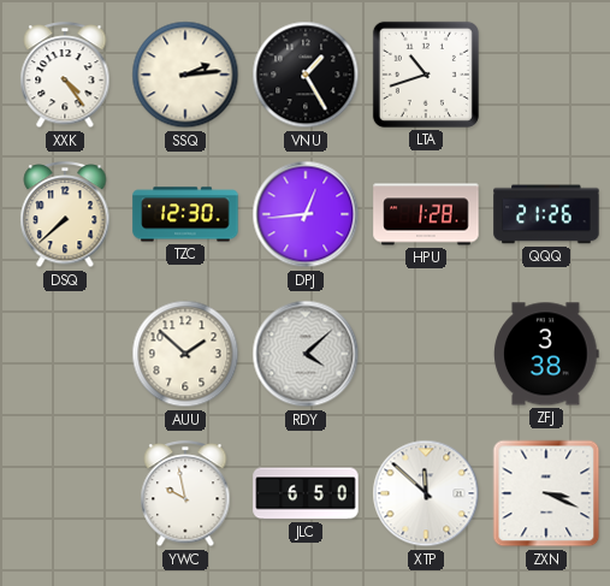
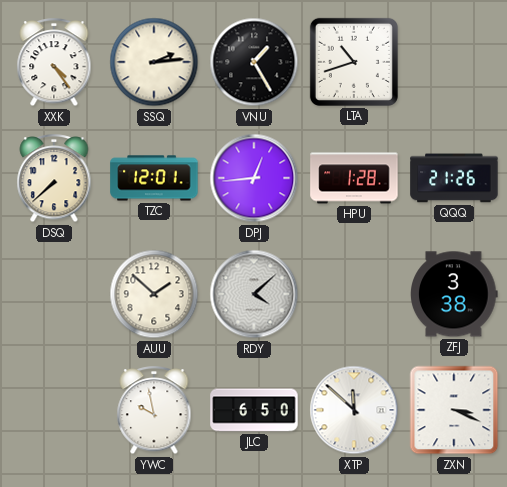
TZC: 12:30 -> 12:01 (154, 178)
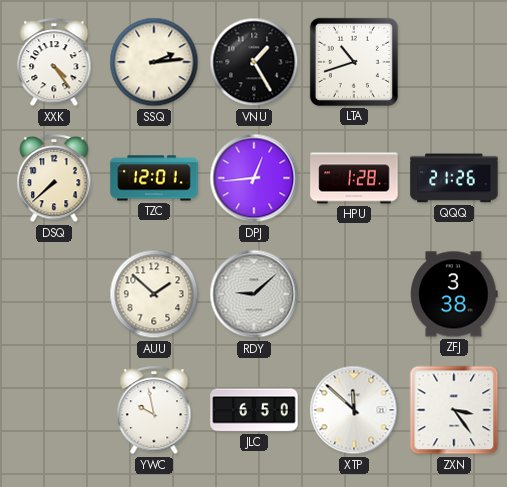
RDY: 4:08 -> 9:08 (254, 294)
ZXN: 3:19 -> 3:24 (454, 410)
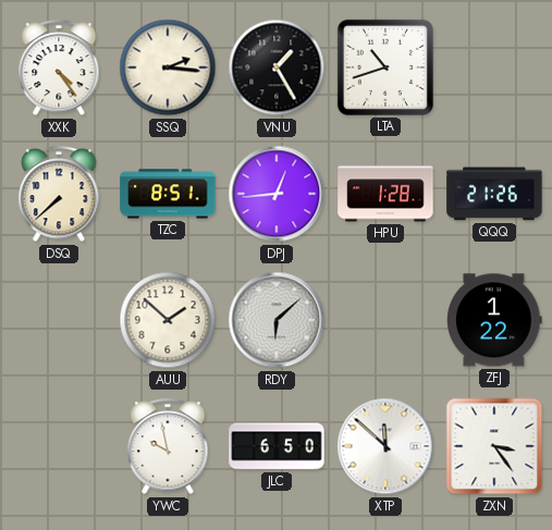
SSQ: 2:14 -> 2:16 (168, 67)
TZC: 12:01 -> 8:51 (168, 194)
RDY: 9:08 -> 6:08 (277, 320)
ZFJ: 3:38 -> 1:22 (494, 320)
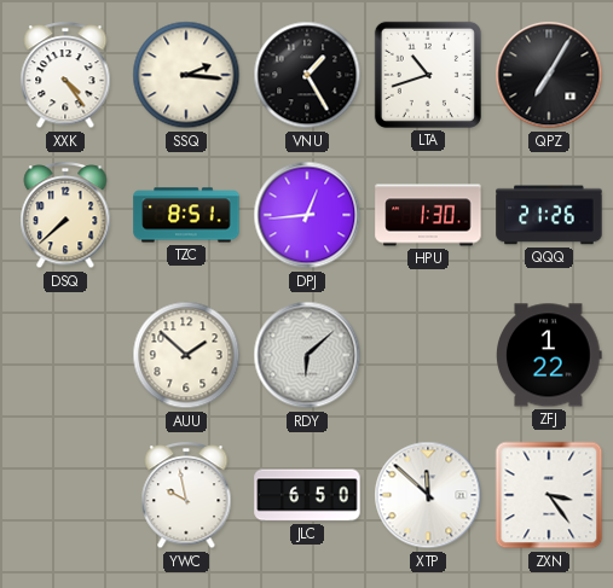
QPZ: none -> 7:05 (549, 75)
HPU: 1:28 -> 1:30 (428, 215)
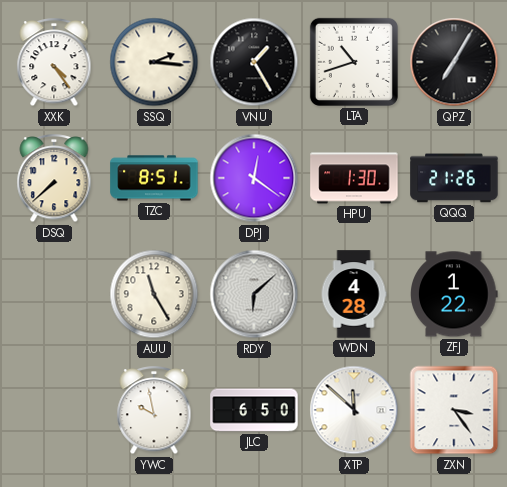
DPJ: 12:44 -> 12:21 (254, 178)
AUU: 1:52 -> 11:25 (154, 294)
WDN: none -> 4:28 (354, 294)
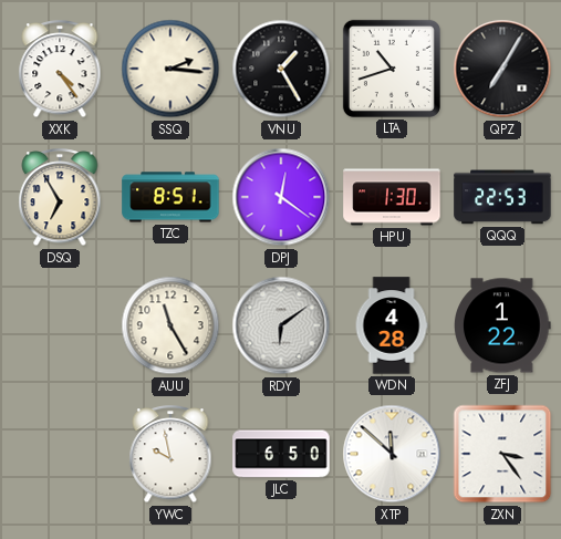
DSQ: 7:38 -> 6:55 (60, 198)
QQQ: 21:26 -> 22:53 (502, 197)
RDY: 6:08 -> 6:09 (281, 325)
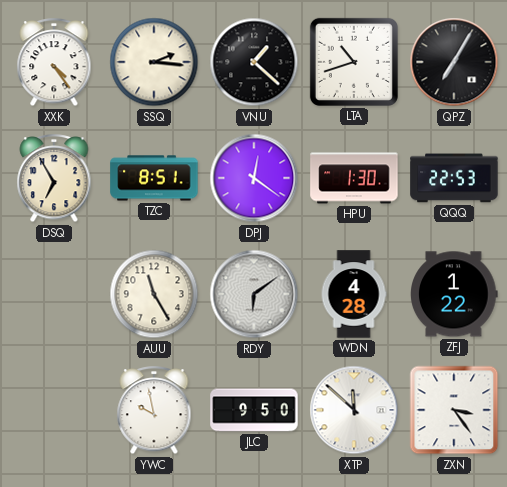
VNU: 1:25 -> 1:22 (254, 62)
JLC: 6:50 -> 9:50 (254, 410)
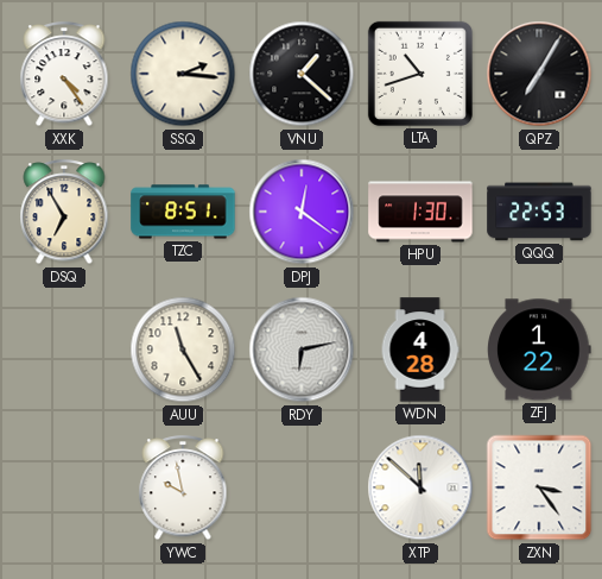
RDY: 6:09 -> 6:13 (302, 350)
JLC: 9:50 -> none (254, 410)
